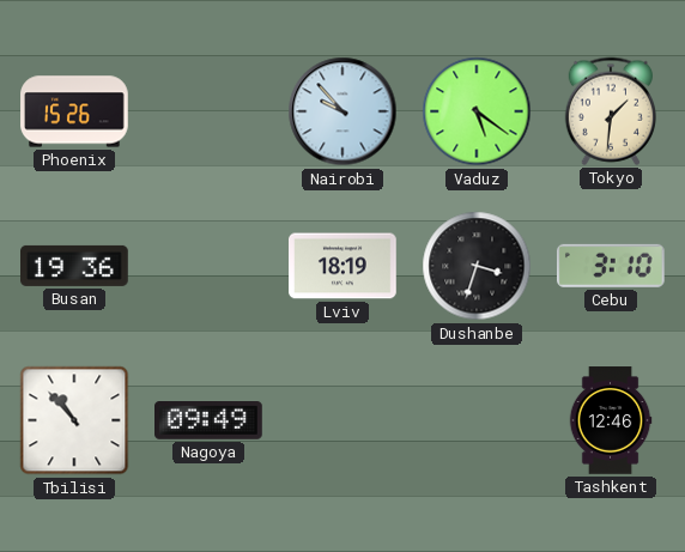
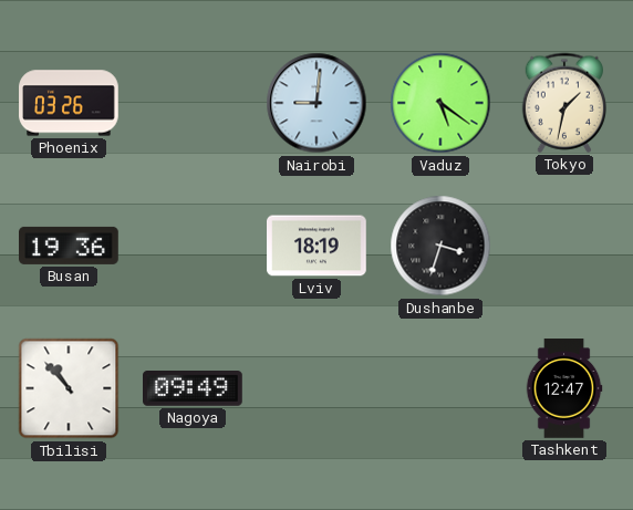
Phoenix: 15:26 -> 03:26 (69, 103)
Nairobi: 9:53 -> 9:01 (316, 103)
Tokyo: 1:31 -> 1:32 (563, 103)
Cebu: 3:10 -> none (611, 266)
Tashkent: 12:46 -> 12:47 (564, 388)
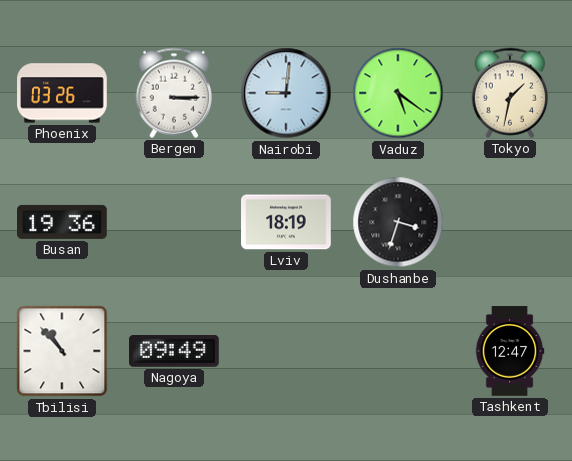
Bergen: none -> 3:15 (173, 93)
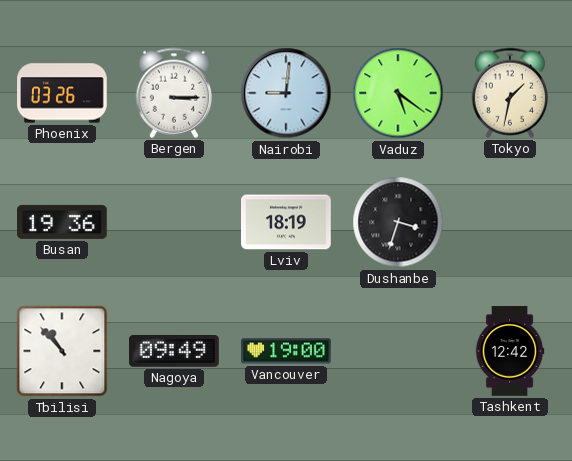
Vancouver: none -> 19:00 (286, 351)
Tashkent: 12:47 -> 12:42 (510, 351)
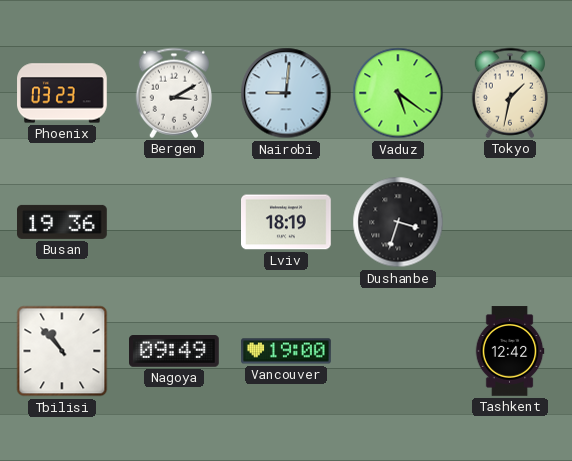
Phoenix: 03:26 -> 03:23 (62, 93)
Bergen: 3:15 -> 3:10 (173, 93)
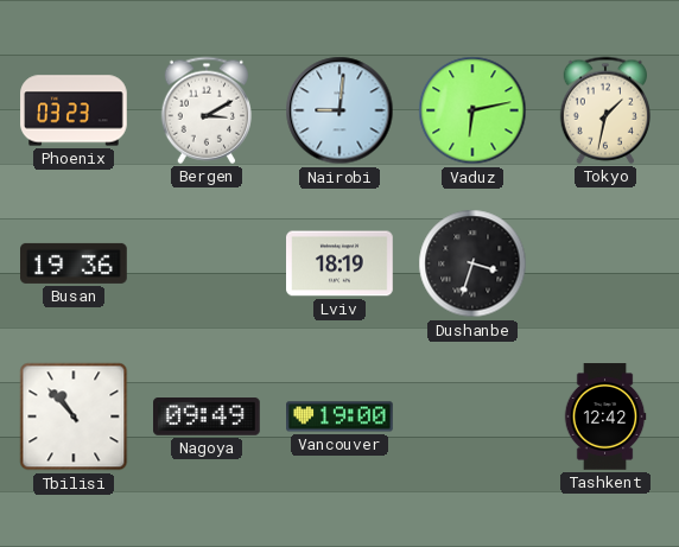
Vaduz: 5:21 -> 6:13 (472, 110)
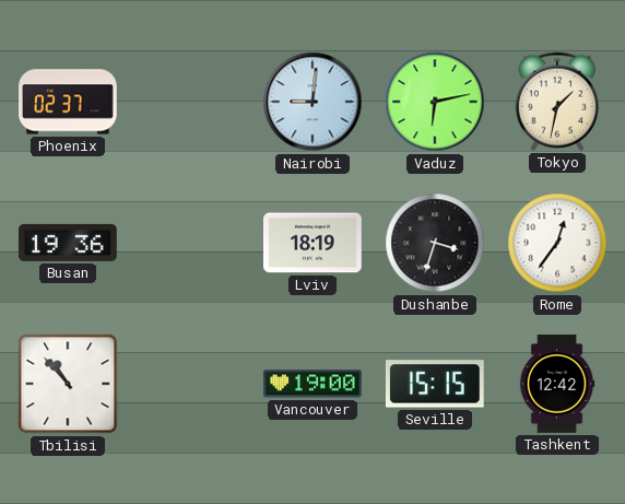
Phoenix: 03:23 -> 02:37 (68, 102)
Bergen: 3:10 -> none (205, 110)
Rome: none -> 12:36 (557, 243)
Nagoya: 09:49 -> none (208, 418)
Seville: none -> 15:15 (435, 384)
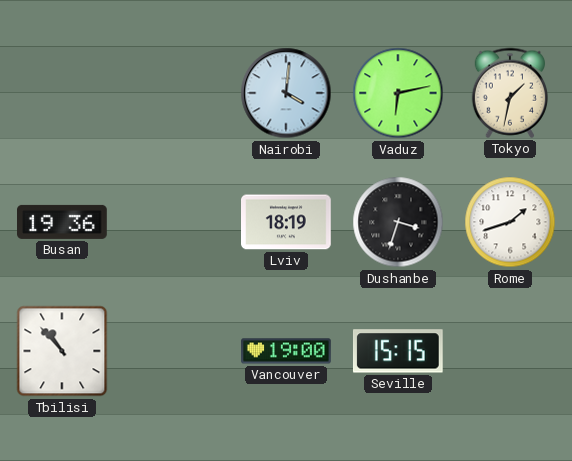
Phoenix: 02:37 -> none (68, 102)
Nairobi: 9:01 -> 4:01 (286, 93)
Rome: 12:36 -> 1:42 (510, 222)
Tashkent: 12:42 -> none (557, 384)
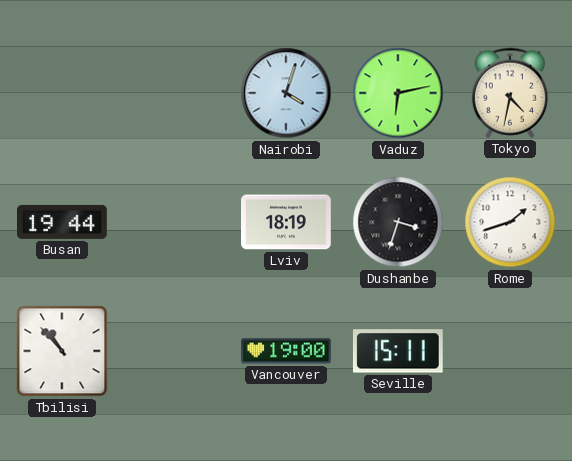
Nairobi: 4:01 -> 4:03 (286, 93)
Tokyo: 1:32 -> 4:32 (509, 93)
Busan: 19:36 -> 19:44 (63, 222)
Seville: 15:15 -> 15:11 (398, 351)
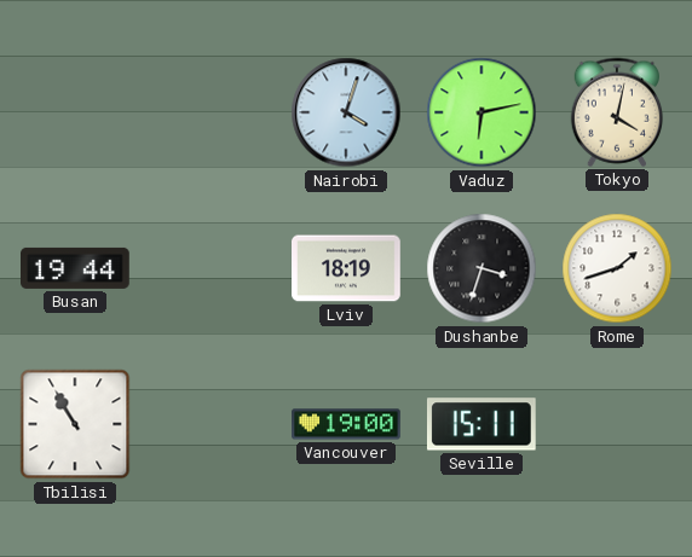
Tokyo: 4:32 -> 4:02 (616, 112)
Tbilisi: 10:53 -> 10:55 (75, 424)
